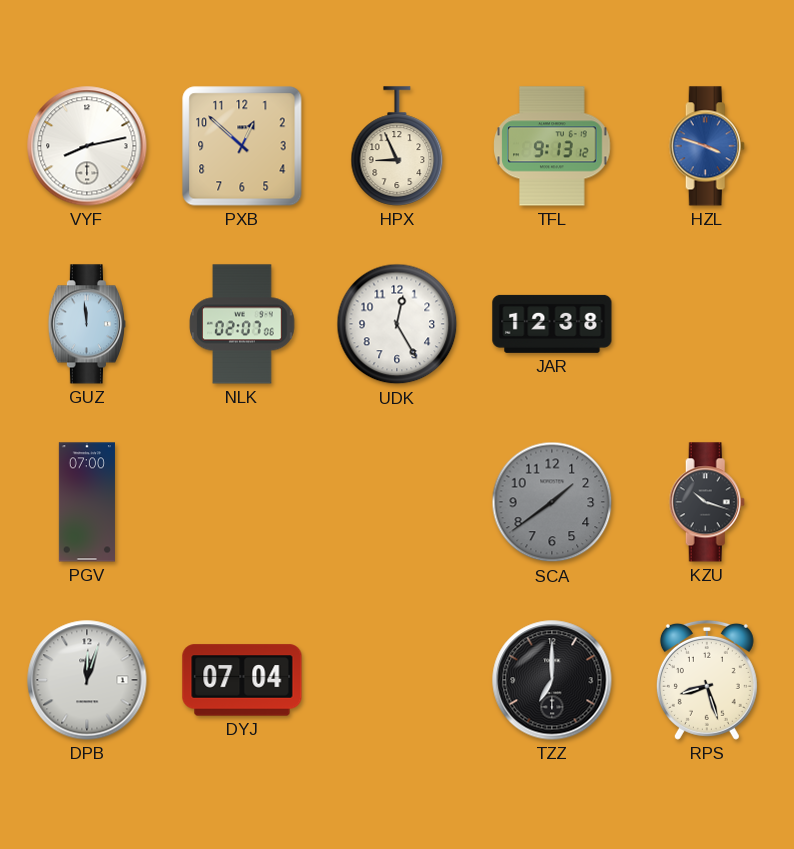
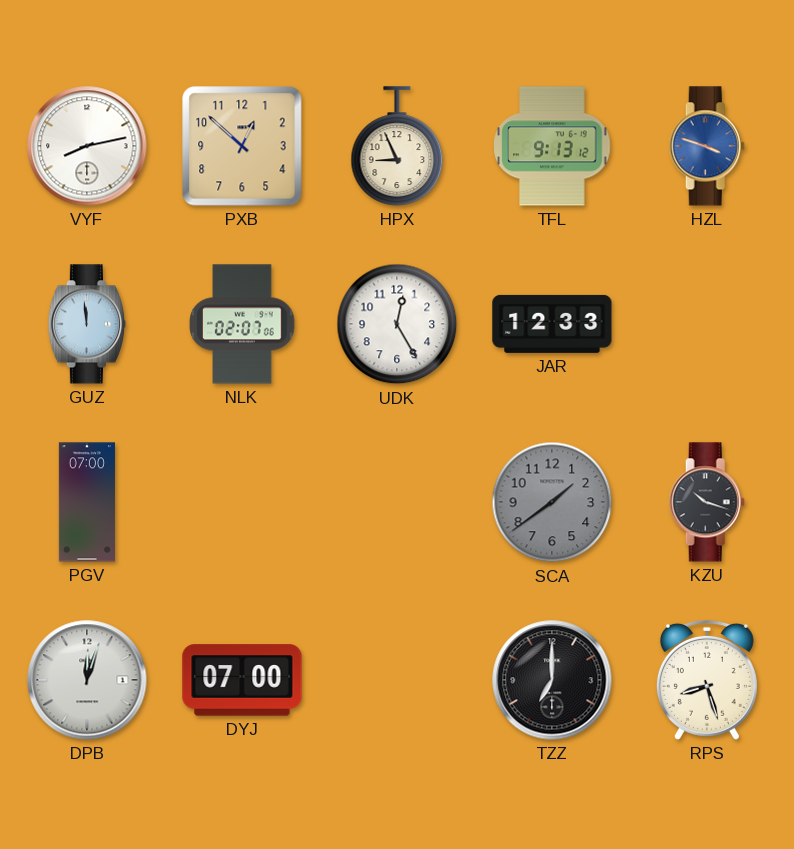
JAR: 12:38 -> 12:33 (552, 324)
DYJ: 07:04 -> 07:00 (242, 680)
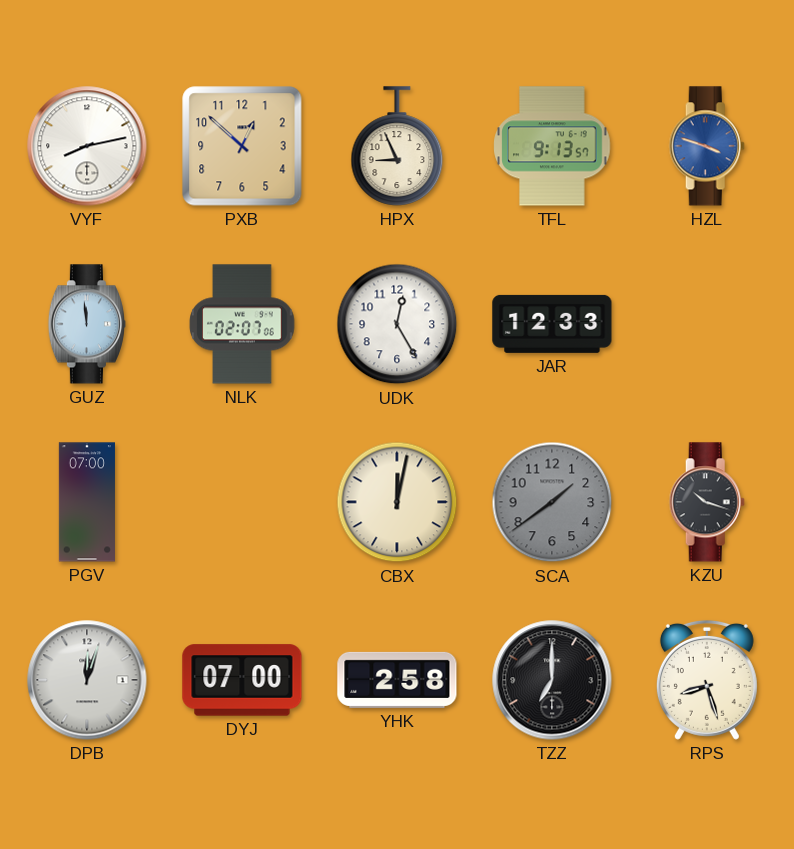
TFL: 9:13:12 -> 9:13:57 (552, 146)
CBX: none -> 12:02 (397, 502)
YHK: none -> 2:58 (397, 680)
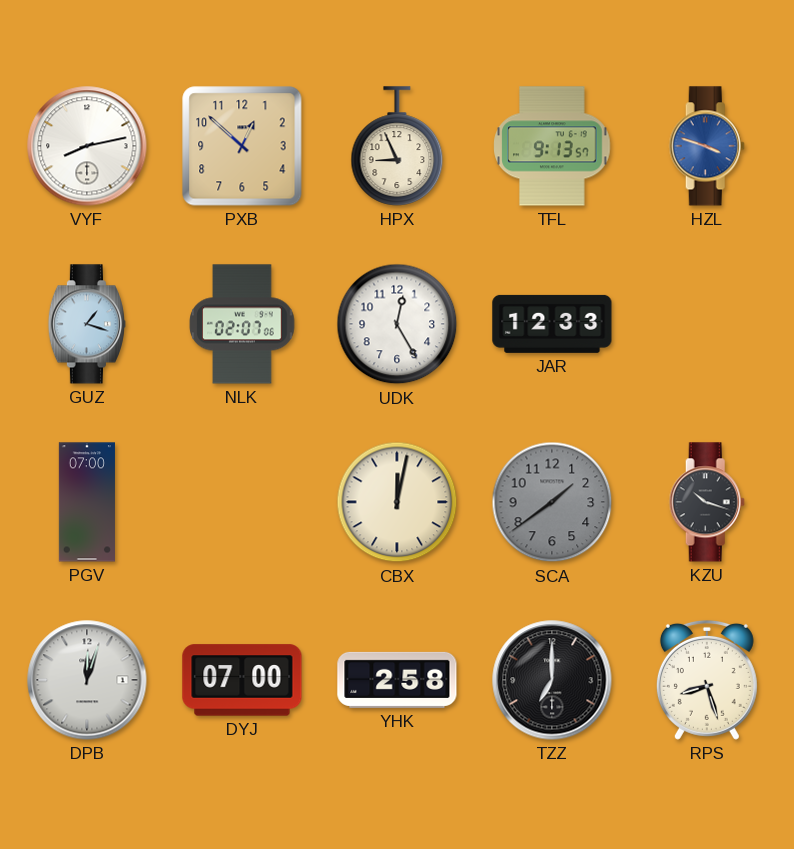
GUZ: 11:59 -> 1:18 (86, 324)
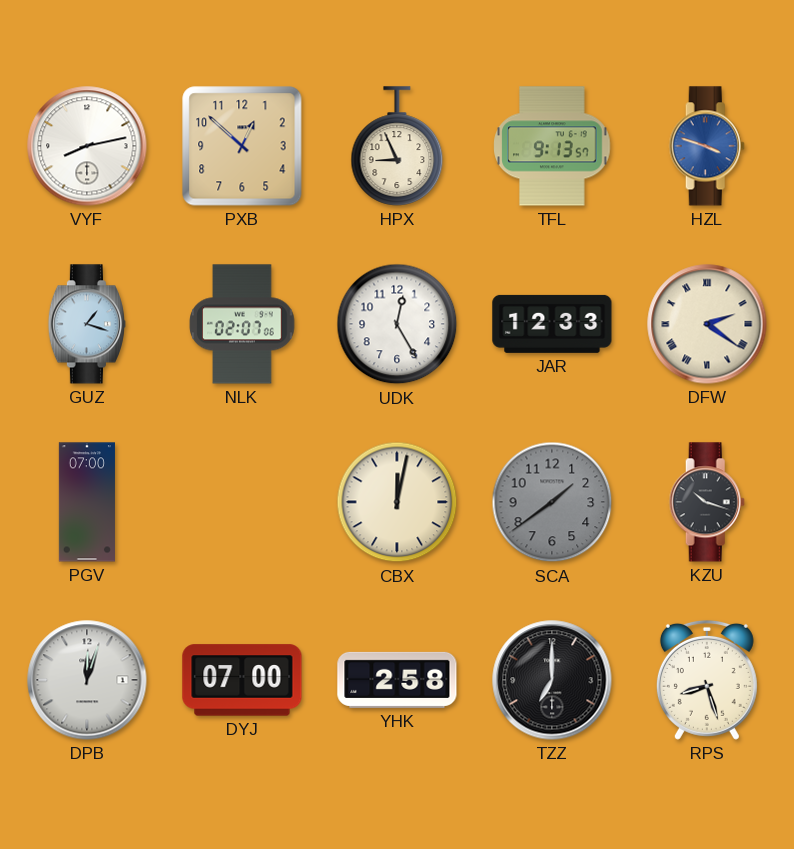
DFW: none -> 2:21 (707, 324)
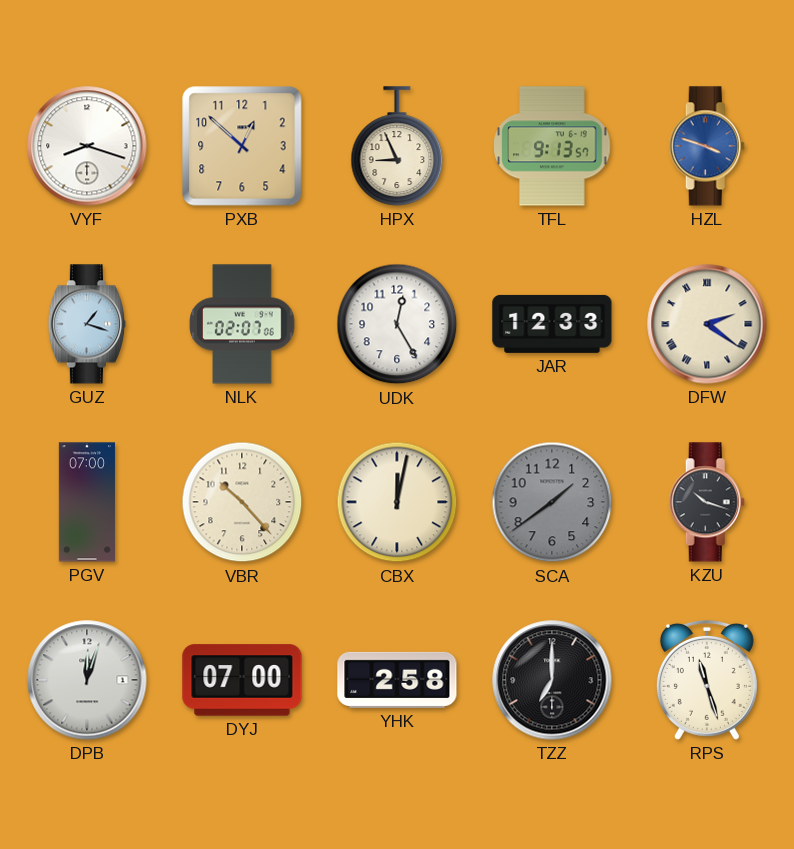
VYF: 8:13 -> 8:18 (87, 146)
VBR: none -> 10:23 (242, 502)
RPS: 8:27 -> 11:27 (707, 680)
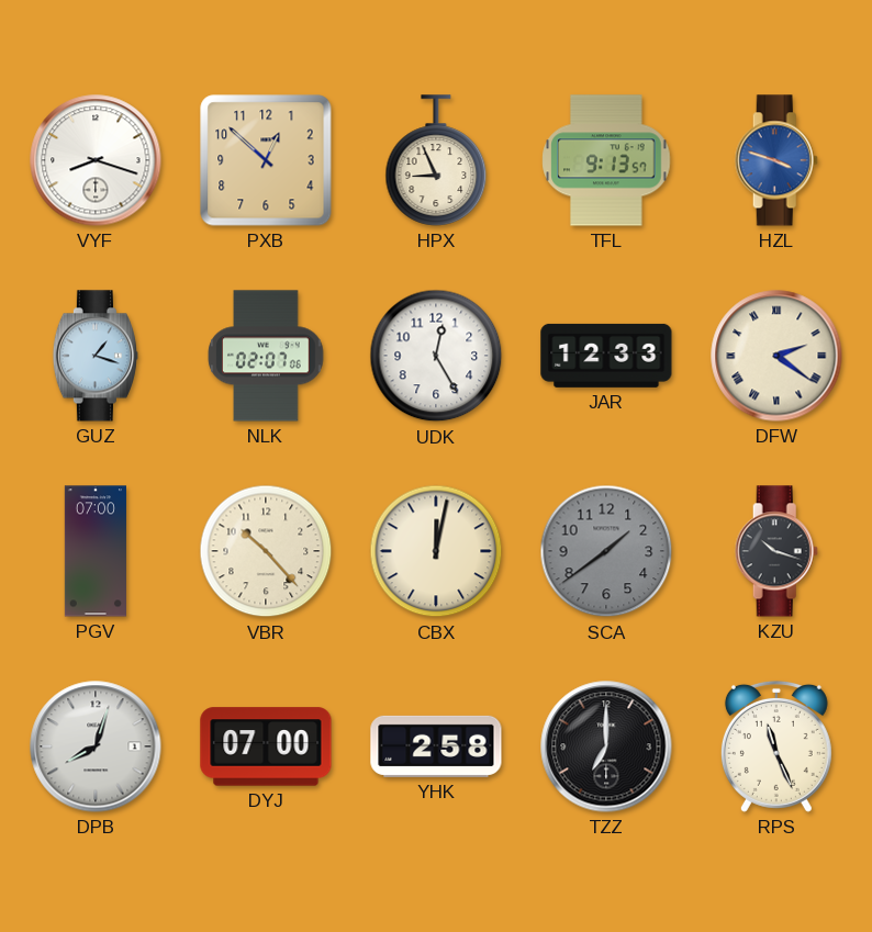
DPB: 12:03 -> 8:03 (96, 746)
RPS: 11:27 -> 11:26 (776, 746)
